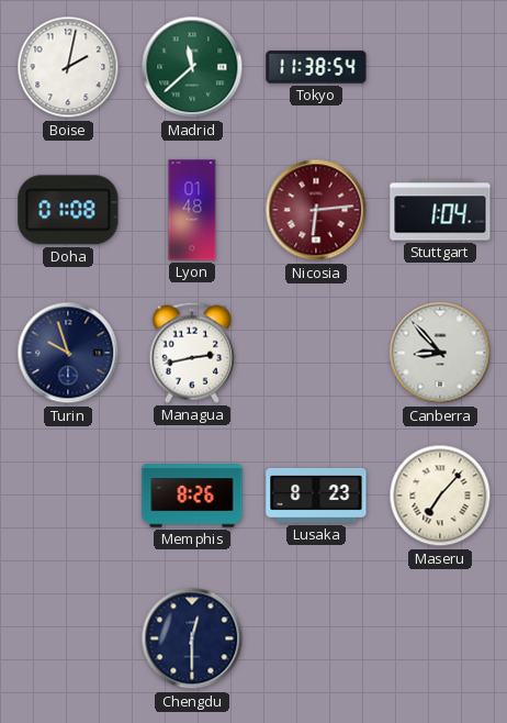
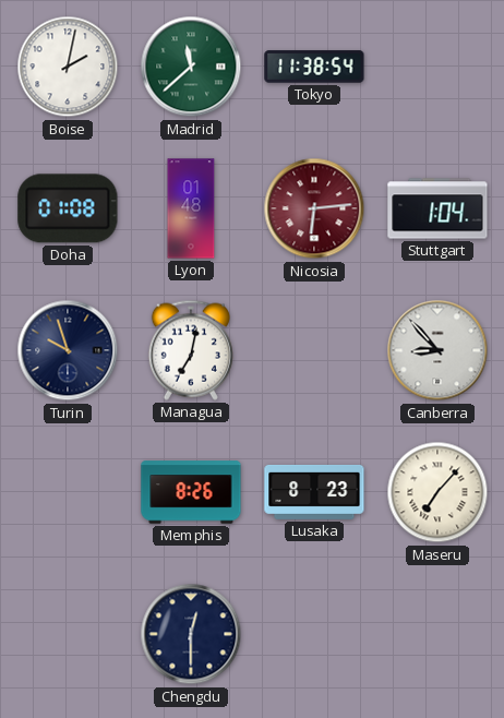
Managua: 2:43 -> 7:02 (191, 350)
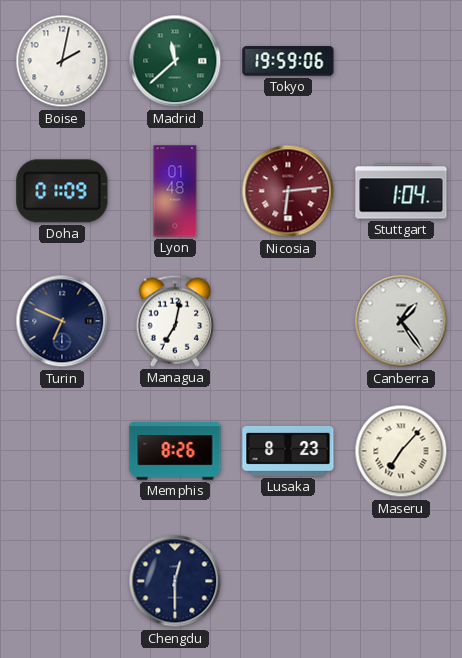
Tokyo: 11:38 -> 19:59 (288, 61)
Doha: 01:08 -> 01:09 (62, 191)
Turin: 9:57 -> 6:49 (62, 321)
Canberra: 8:53 -> 1:24 (401, 321)
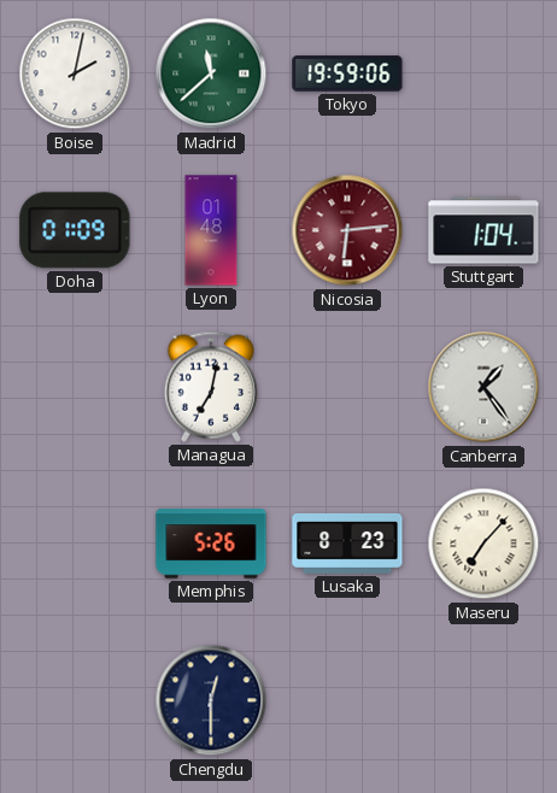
Turin: 6:49 -> none (62, 321)
Memphis: 8:26 -> 5:26 (211, 544)
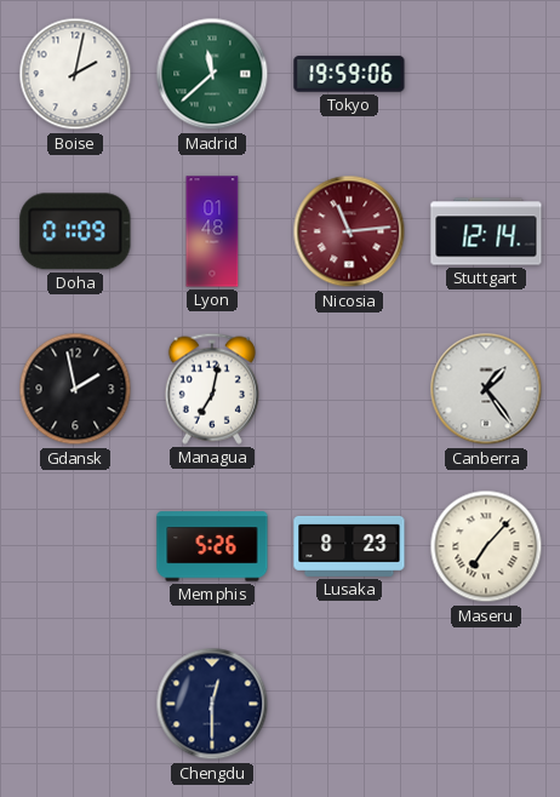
Nicosia: 6:14 -> 11:14 (349, 231)
Stuttgart: 1:04 -> 12:14 (486, 231)
Gdansk: none -> 1:58 (75, 389)
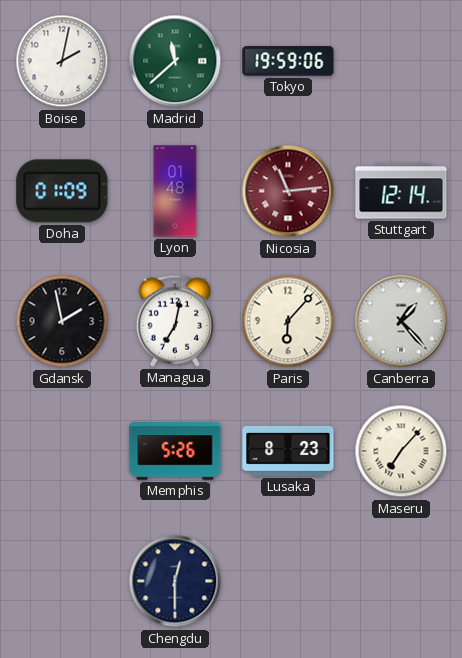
Paris: none -> 6:07 (288, 321)
Canberra: 1:24 -> 1:23 (401, 321)
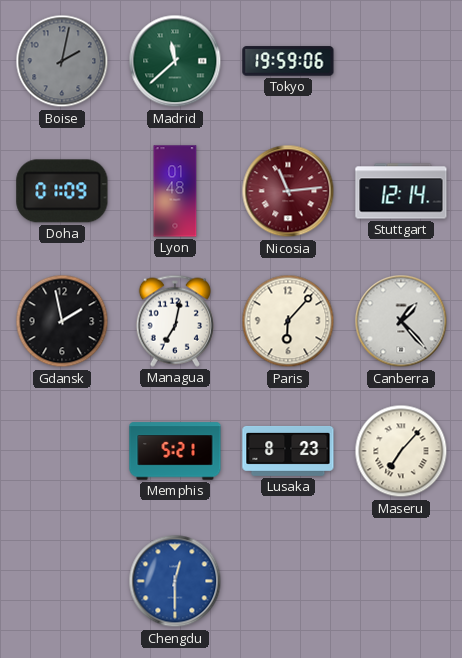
Boise dial: white -> grey (62, 61)
Memphis: 5:26 -> 5:21 (175, 451)
Chengdu dial: navy -> blue (175, 581)
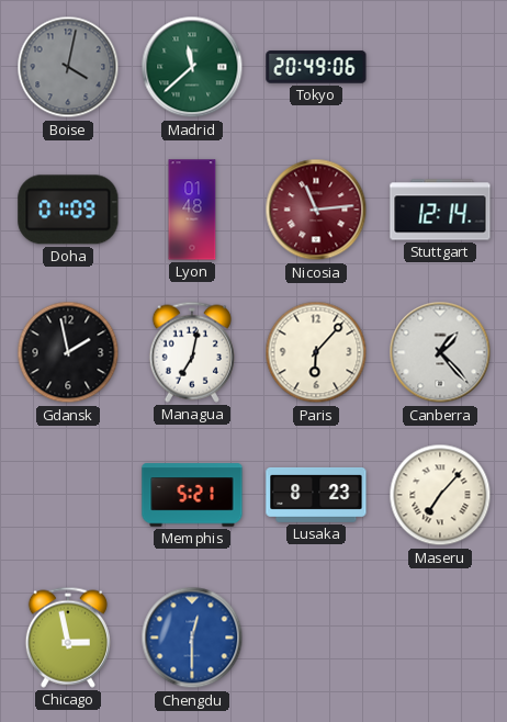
Boise: 2:02 -> 4:02 (68, 67)
Tokyo: 19:59 -> 20:49 (316, 67)
Chicago: none -> 2:58 (68, 638)
